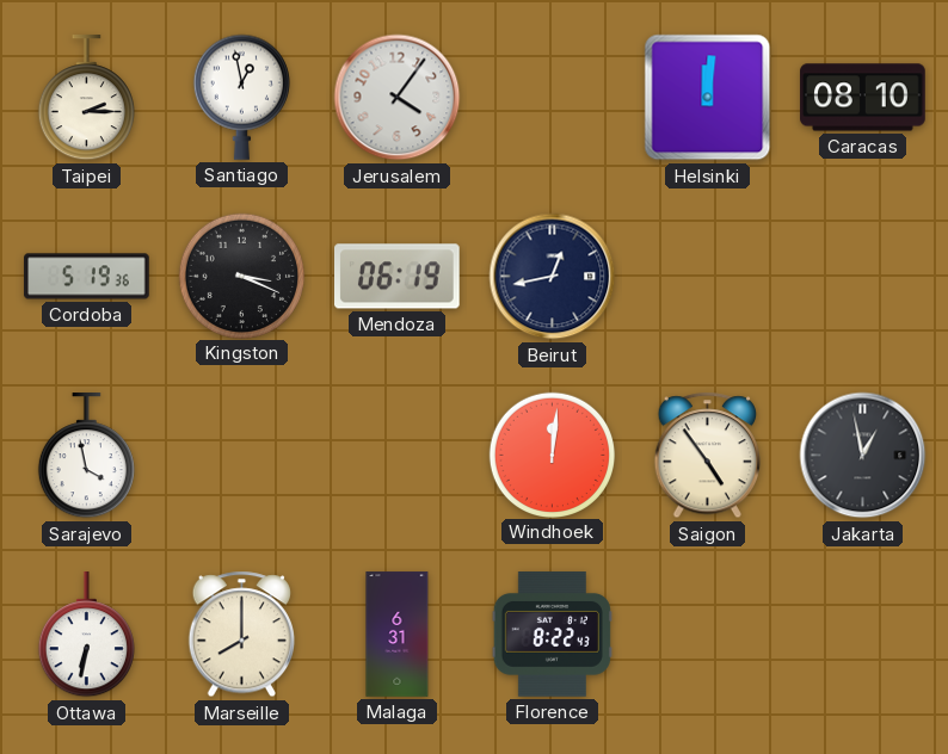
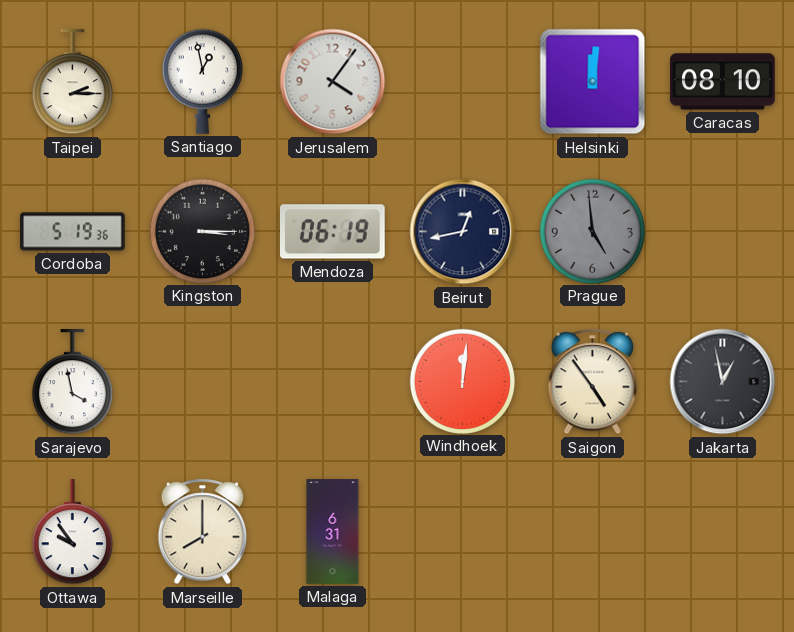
Kingston: 3:19 -> 3:15 (202, 231)
Prague: none -> 4:59 (592, 231)
Ottawa: 6:32 -> 9:54 (72, 532)
Florence: 8:22 -> none (552, 635)
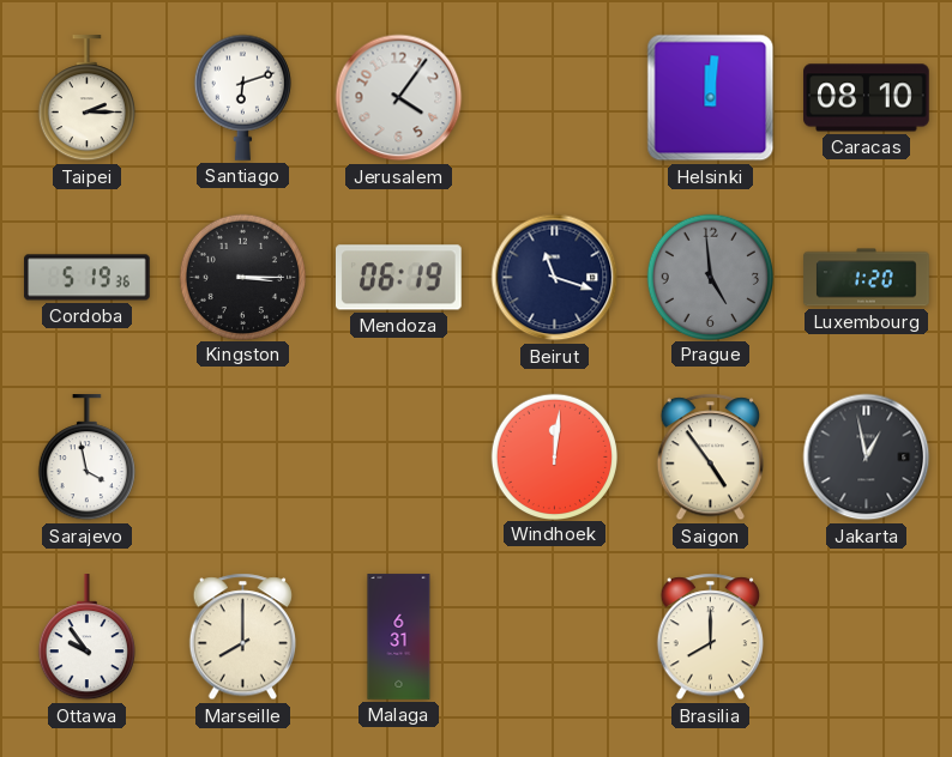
Santiago: 12:58 -> 6:12 (242, 97)
Beirut: 12:43 -> 11:18 (555, 278)
Luxembourg: none -> 1:20 (867, 278)
Brasilia: none -> 8:00 (710, 637)
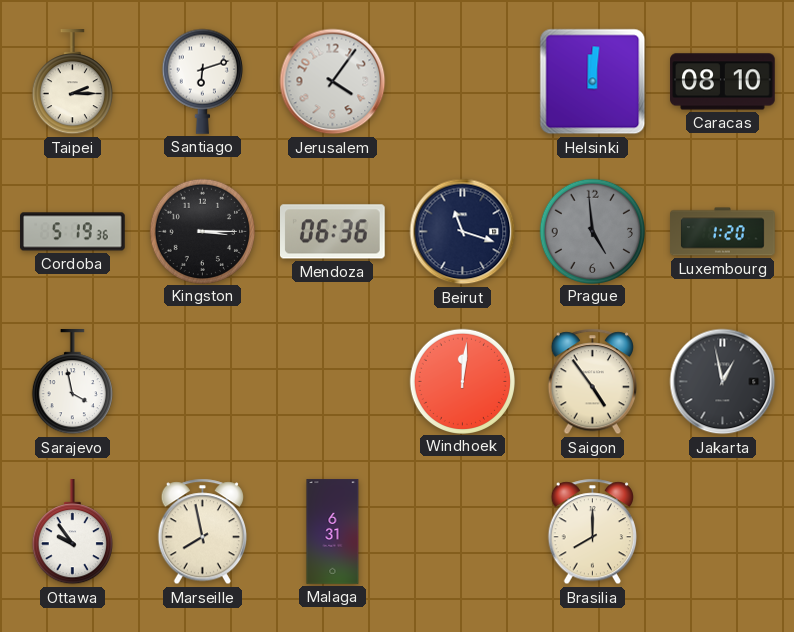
Mendoza: 06:19 -> 06:36 (333, 232)
Marseille: 8:00 -> 7:58 (202, 532)
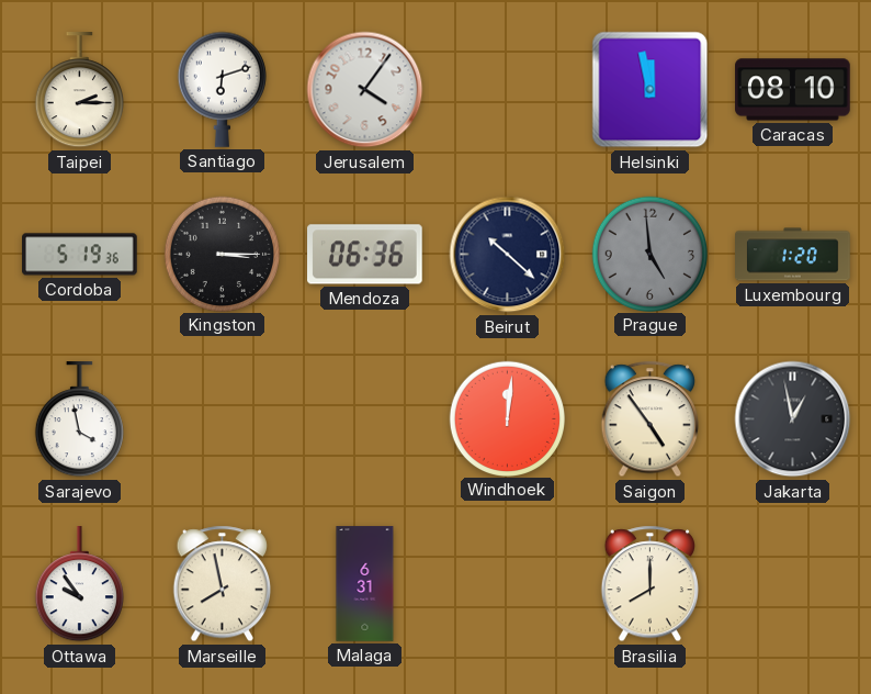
Helsinki: 12:01 -> 11:58 (651, 90)
Beirut: 11:18 -> 10:22 (508, 255)
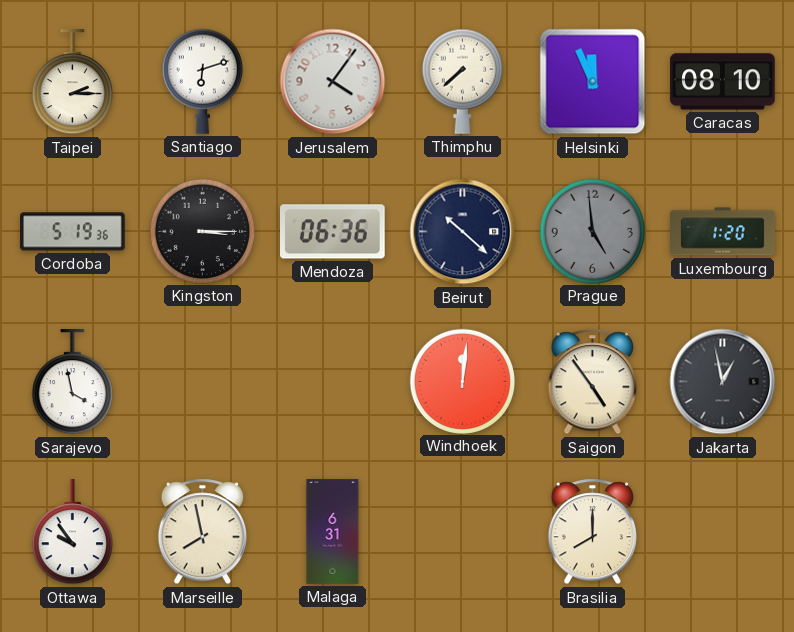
Thimphu: none -> 7:38 (462, 81)
Helsinki: 11:58 -> 11:56 (593, 82)
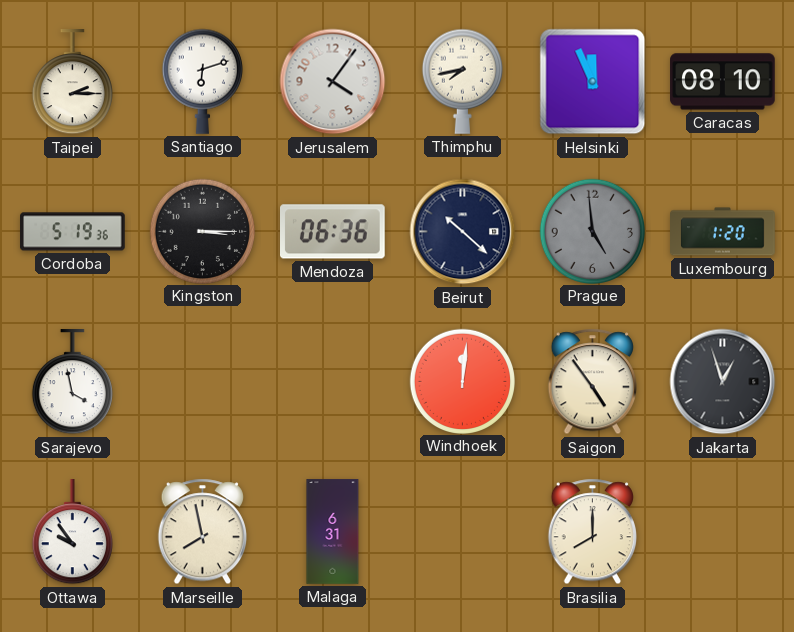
Thimphu: 7:38 -> 7:43 (462, 81)
Jakarta: 12:58 -> 12:57 (723, 382)
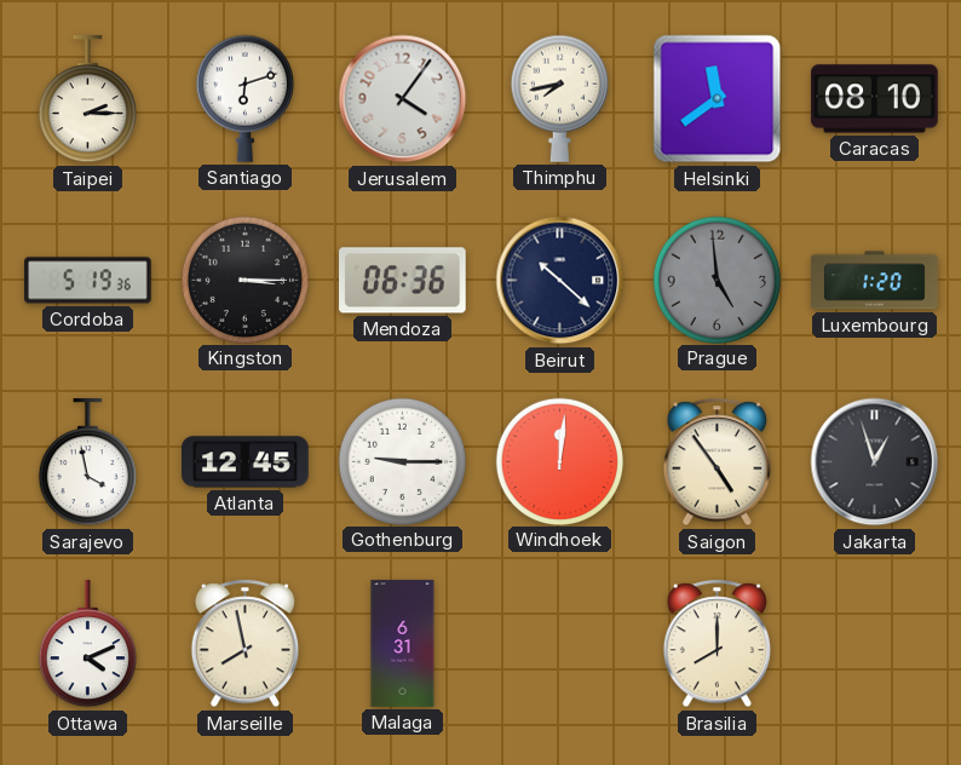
Helsinki: 11:56 -> 11:39 (718, 99)
Atlanta: none -> 12:45 (246, 462)
Gothenburg: none -> 9:15 (402, 461)
Ottawa: 9:54 -> 4:11 (87, 644)
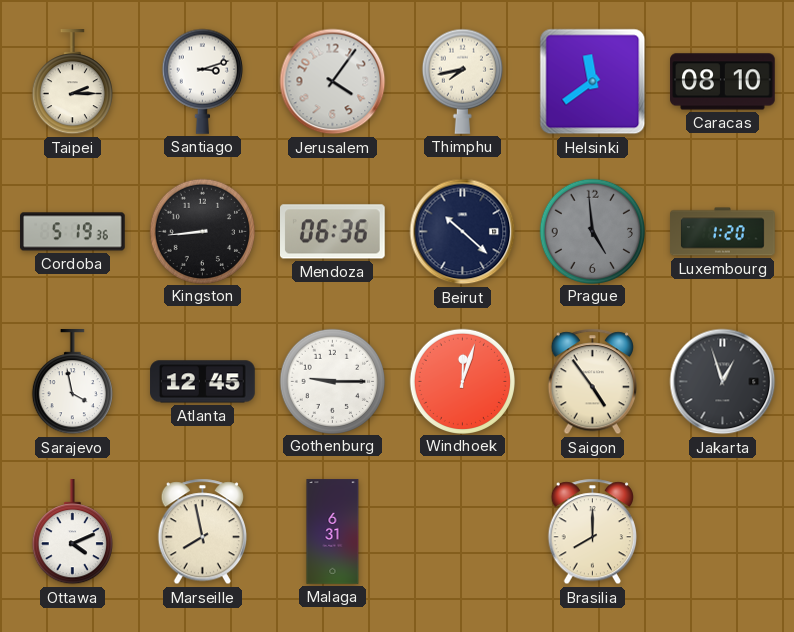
Santiago: 6:12 -> 3:12 (202, 81)
Kingston: 3:15 -> 8:44 (202, 231)
Windhoek: 12:01 -> 12:03 (462, 381)
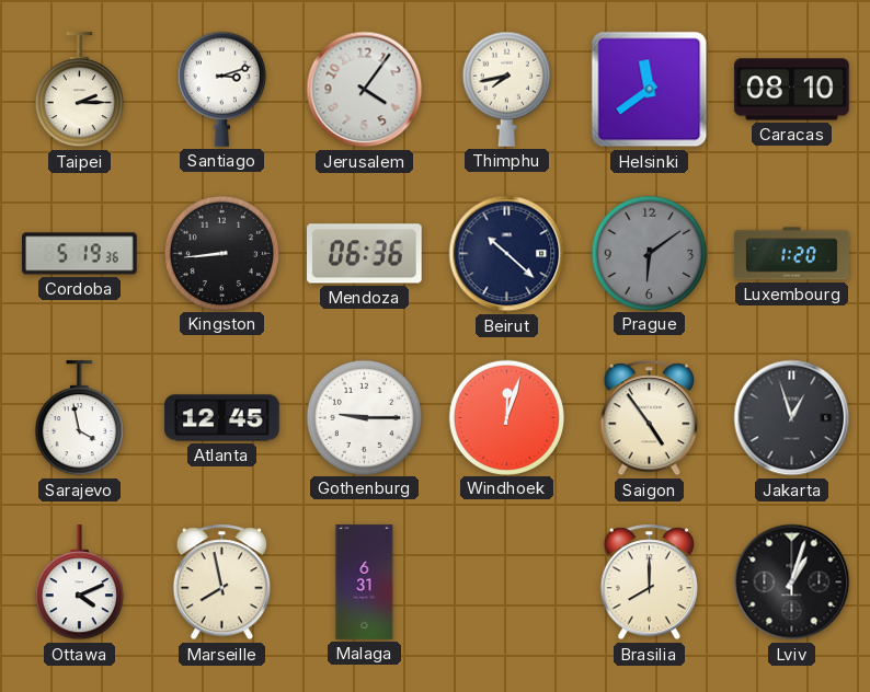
Prague: 4:59 -> 6:09 (649, 253)
Lviv: none -> 1:03 (792, 583)
